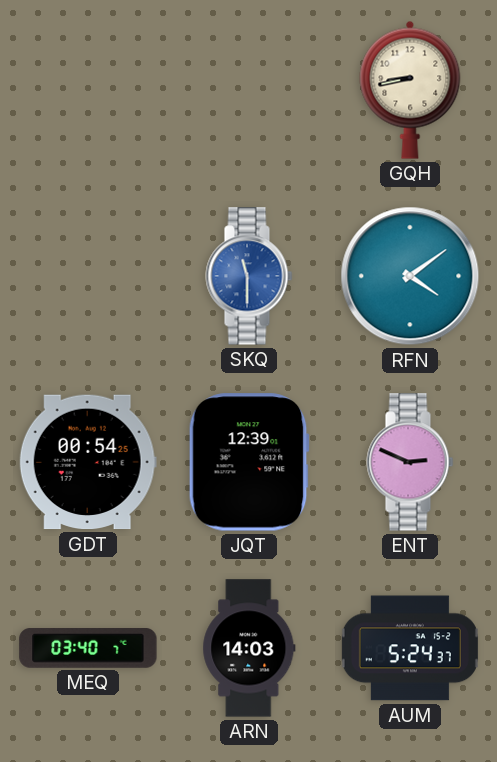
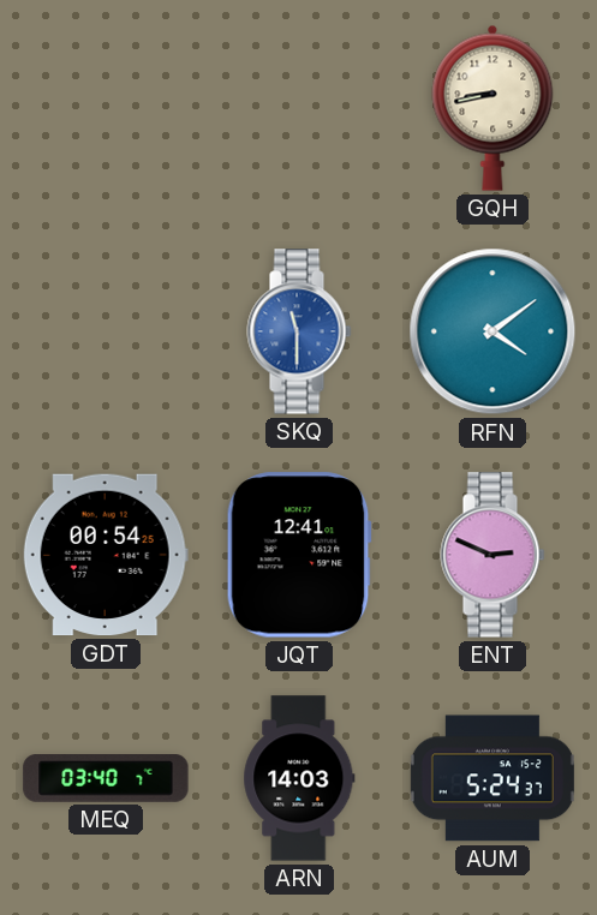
JQT: 12:39 -> 12:41 (299, 555)
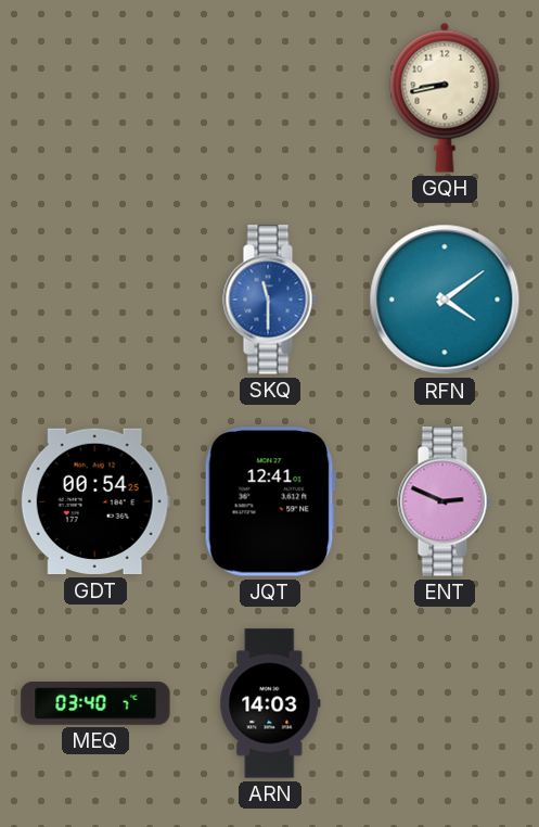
AUM: 5:24 -> none (492, 778)
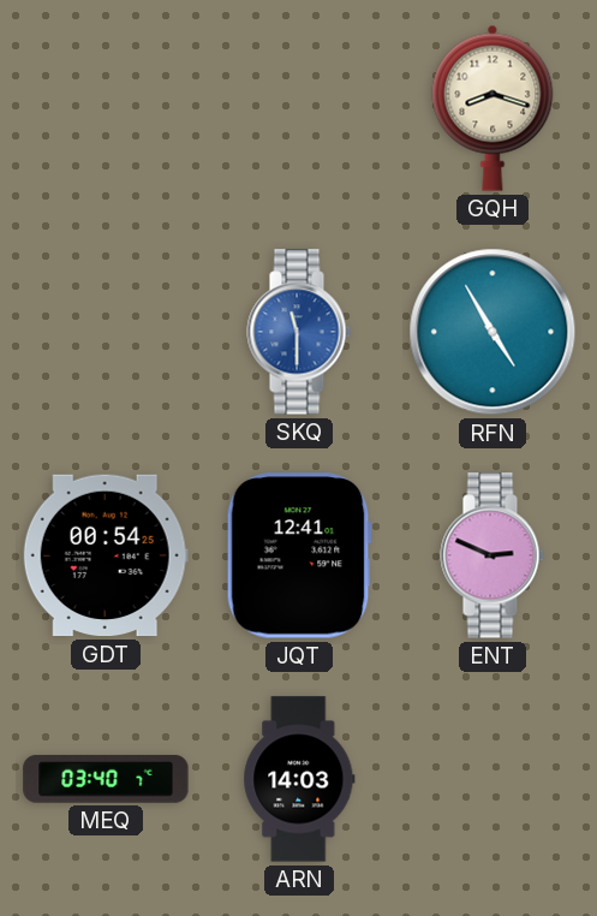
GQH: 8:43 -> 8:18 (492, 108)
RFN: 4:09 -> 4:55 (492, 332)
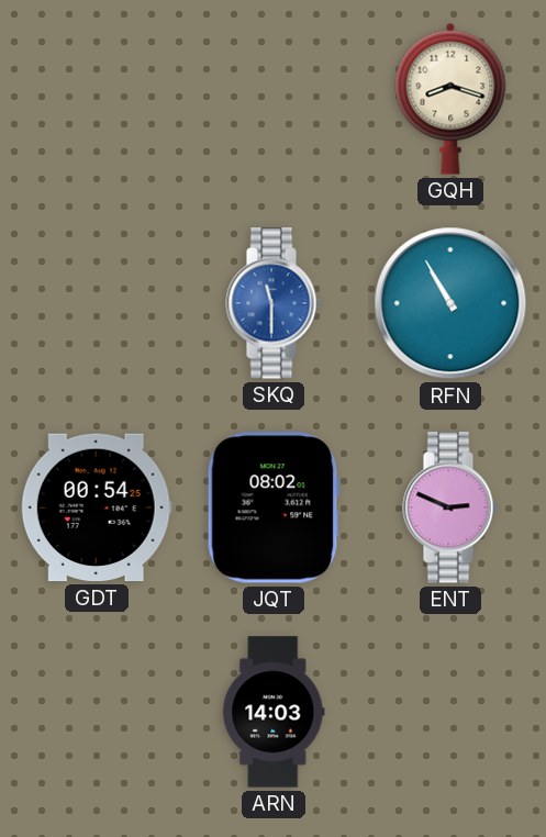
RFN: 4:55 -> 10:55 (450, 303)
JQT: 12:41 -> 08:02 (274, 507)
MEQ: 03:40 -> none (106, 780)
